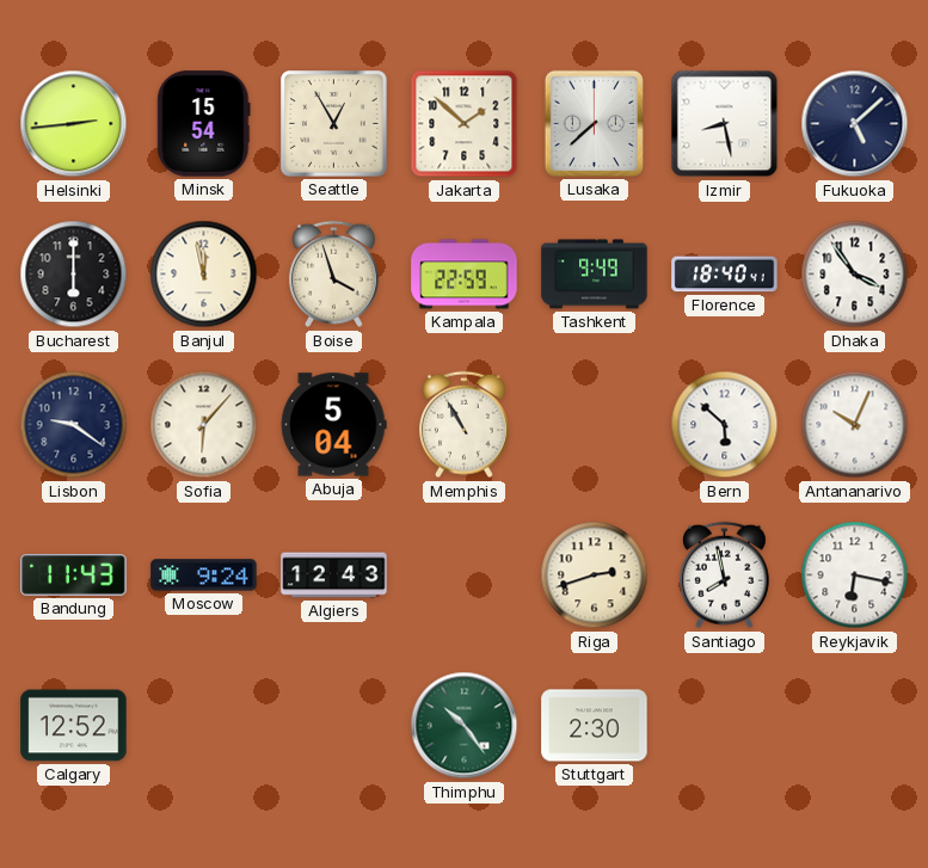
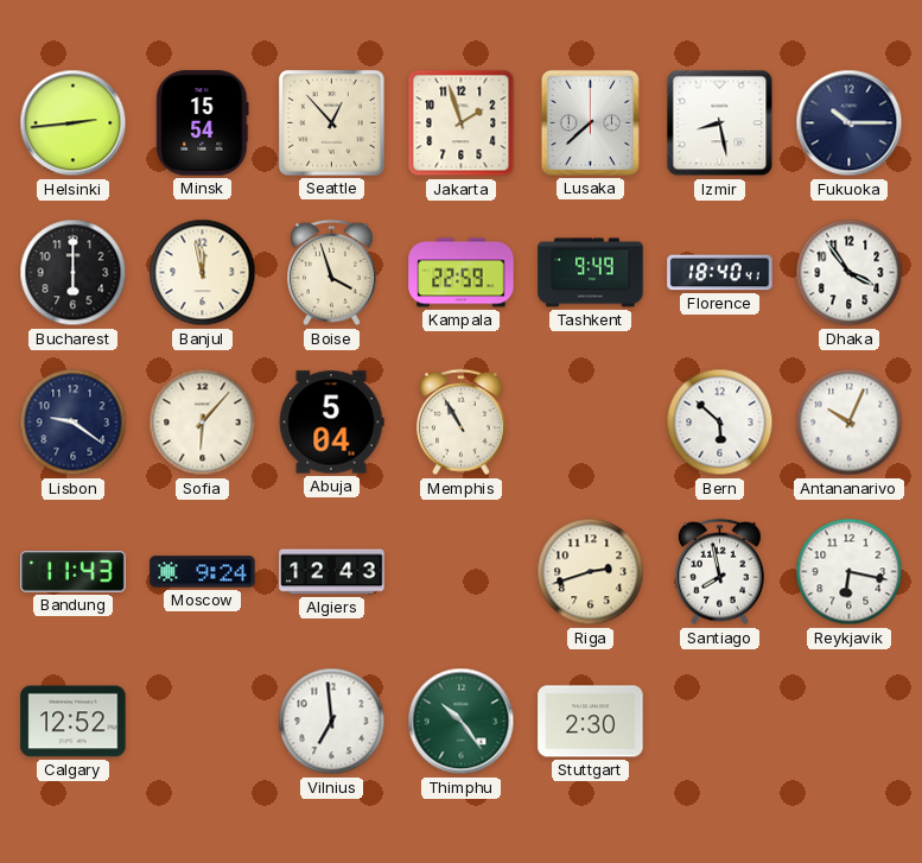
Seattle: 12:55 -> 12:53 (332, 123)
Jakarta: 1:52 -> 1:57 (462, 123)
Fukuoka: 5:08 -> 10:15 (850, 123)
Vilnius: none -> 6:59 (332, 722)
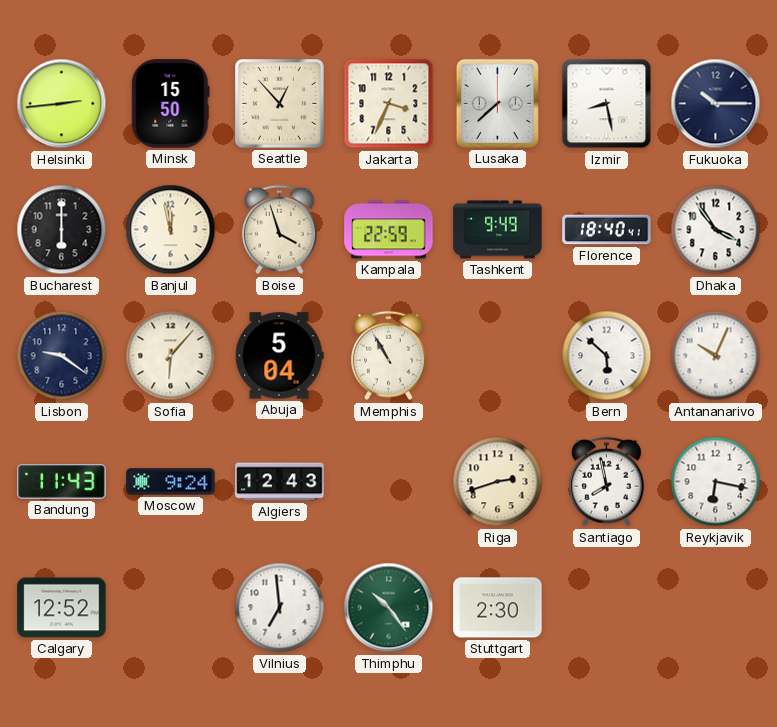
Minsk: 15:54 -> 15:50 (171, 104)
Jakarta: 1:57 -> 3:34 (389, 104)
